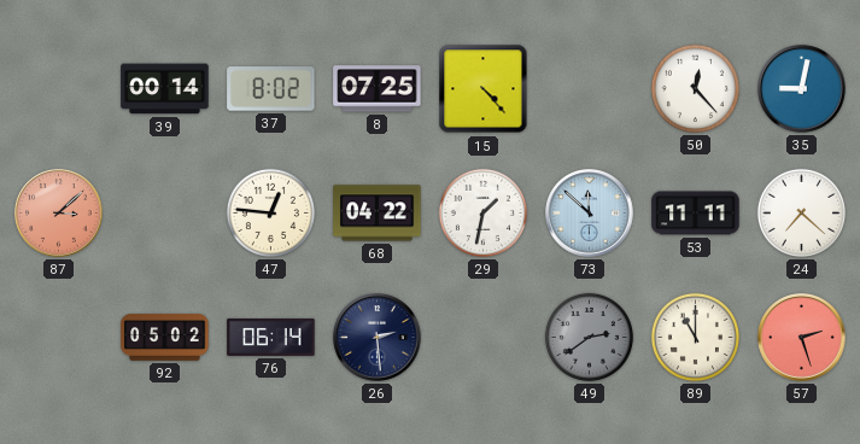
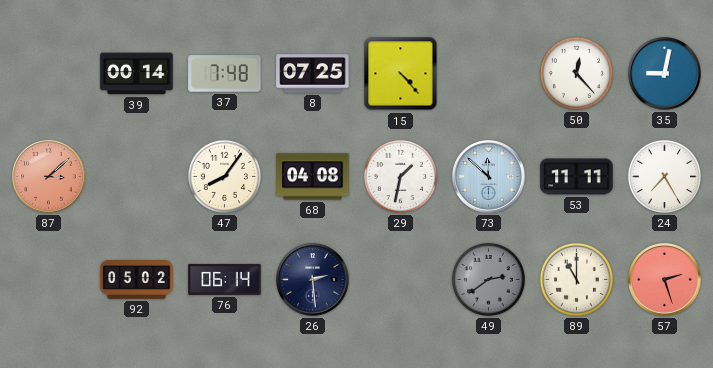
37: 8:02 -> 7:48 (225, 74)
47: 12:46 -> 8:06 (224, 176)
68: 04:22 -> 04:08 (313, 177)
24: 7:22 -> 7:25 (664, 176)
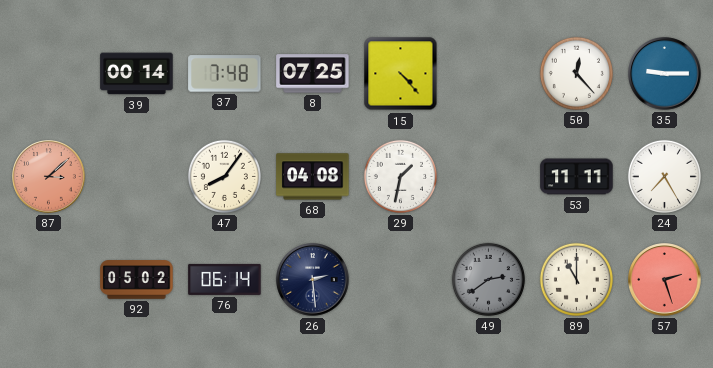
35: 9:02 -> 9:15 (665, 74)
73: 11:52 -> none (489, 177)
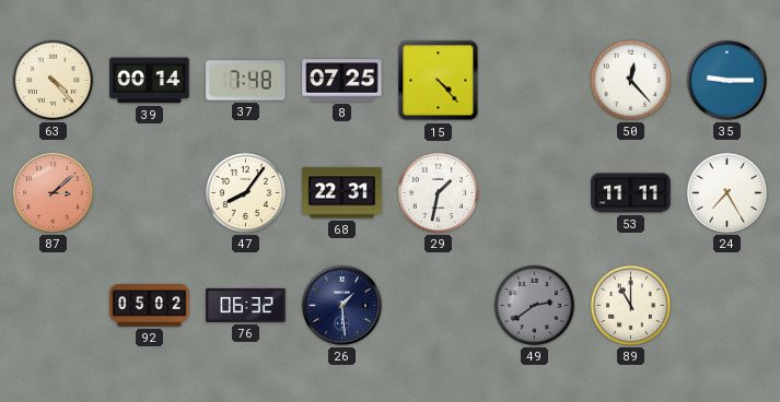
63: none -> 4:23 (53, 80)
68: 04:08 -> 22:31 (342, 193)
76: 06:14 -> 06:32 (246, 305)
26: 2:29 -> 1:29 (342, 306)
57: 2:27 -> none (665, 280)
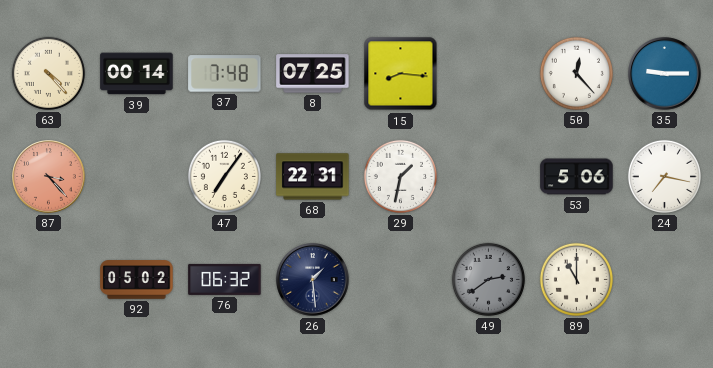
15: 4:23 -> 8:16 (401, 74)
87: 3:08 -> 3:23 (49, 177)
47: 8:06 -> 7:06 (224, 176)
53: 11:11 -> 5:06 (577, 177)
24: 7:25 -> 7:17 (664, 176)
